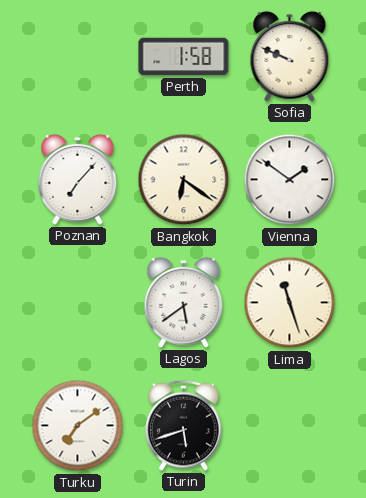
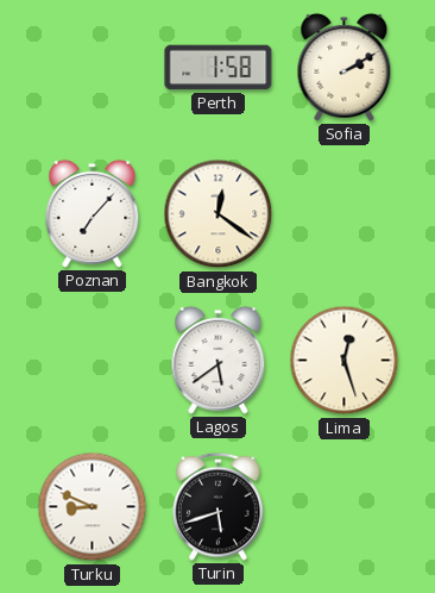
Sofia: 9:49 -> 2:10 (345, 67)
Bangkok: 6:21 -> 12:21 (219, 214)
Vienna: 1:51 -> none (290, 180)
Lima: 11:27 -> 12:27 (345, 361)
Turku: 7:09 -> 8:49 (93, 507)
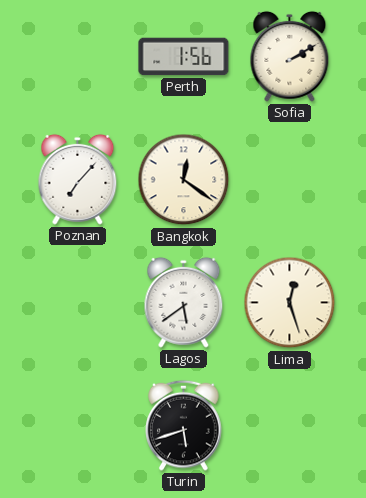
Perth: 1:58 -> 1:56 (184, 57)
Turku: 8:49 -> none (93, 507)
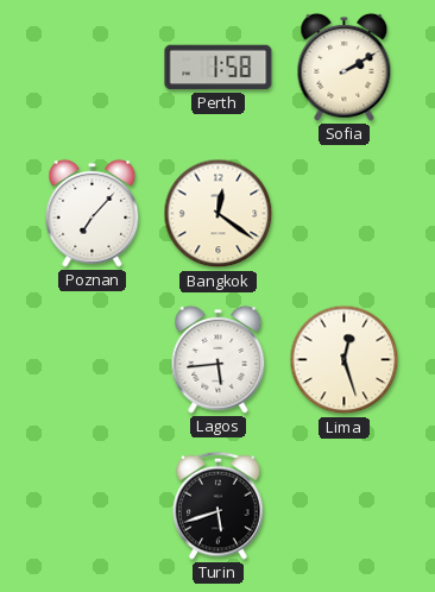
Perth: 1:56 -> 1:58 (219, 68)
Lagos: 5:39 -> 5:44 (219, 359)
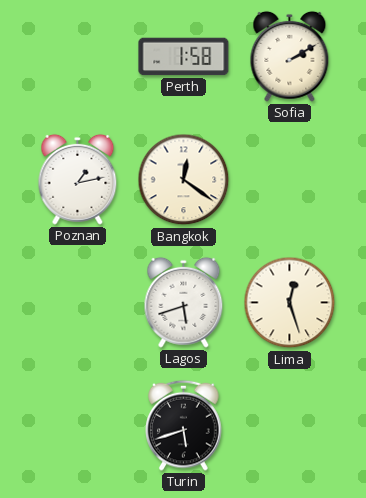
Poznan: 7:07 -> 1:13 (78, 179)
Lagos: 5:44 -> 5:42 (184, 302)
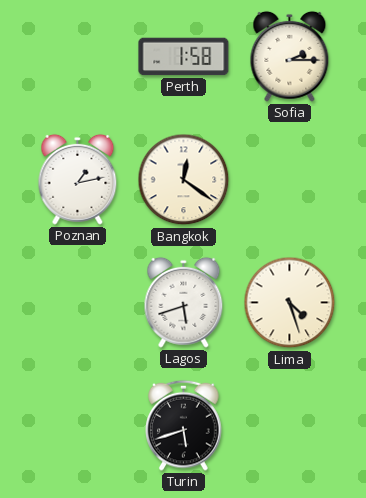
Sofia: 2:10 -> 2:15 (290, 56)
Lima: 12:27 -> 4:27 (290, 303)
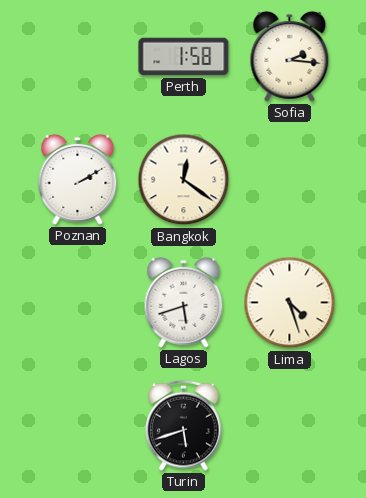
Sofia: 2:15 -> 2:16 (290, 56)
Poznan: 1:13 -> 2:10 (78, 179)
